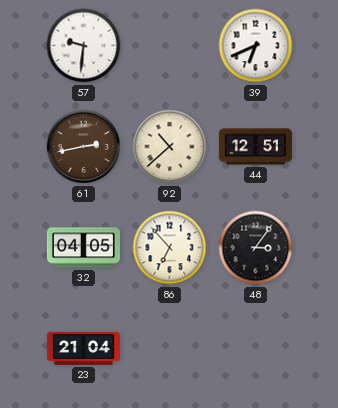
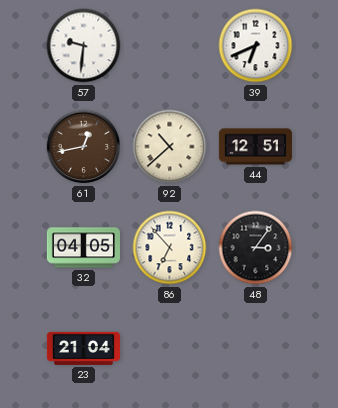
61: 2:43 -> 12:43 (84, 147)
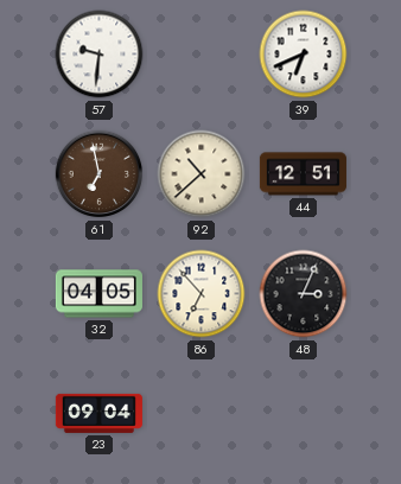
61: 12:43 -> 6:58 (100, 174)
48: 3:06 -> 3:04 (304, 294)
23: 21:04 -> 09:04 (98, 413)
